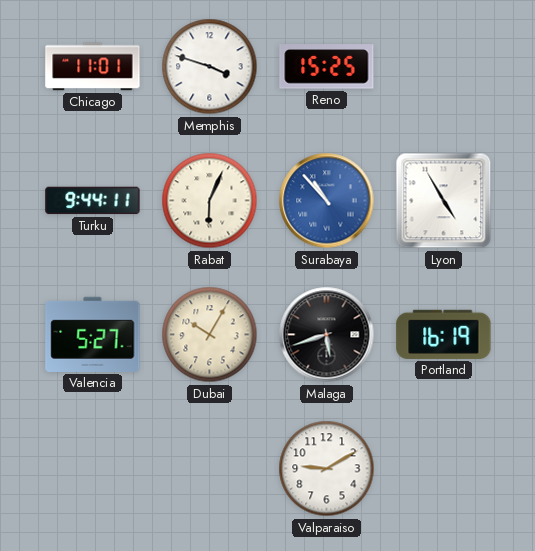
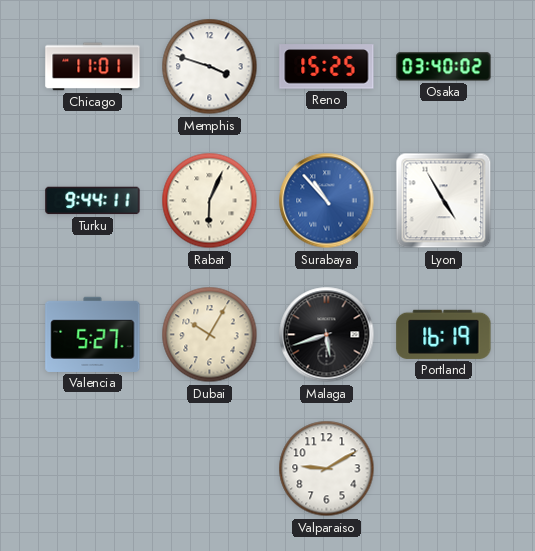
Osaka: none -> 03:40 (444, 67)
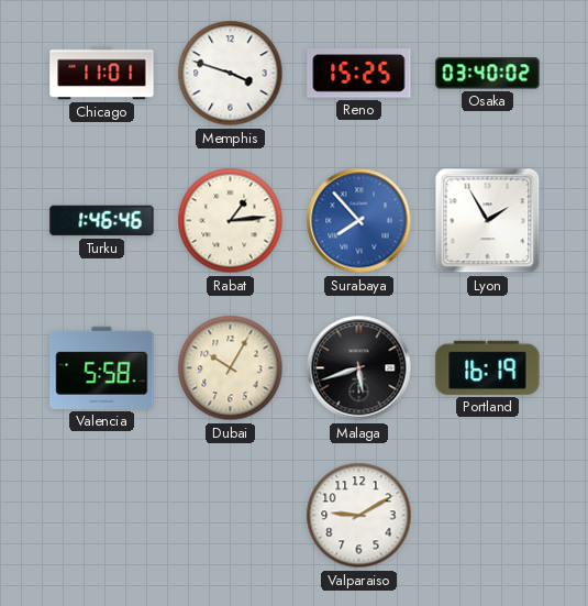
Turku: 9:44 -> 1:46 (102, 221)
Rabat: 6:04 -> 1:14 (231, 221)
Surabaya: 10:53 -> 7:53 (359, 221)
Lyon: 4:55 -> 1:55 (488, 221)
Valencia: 5:27 -> 5:58 (102, 367)
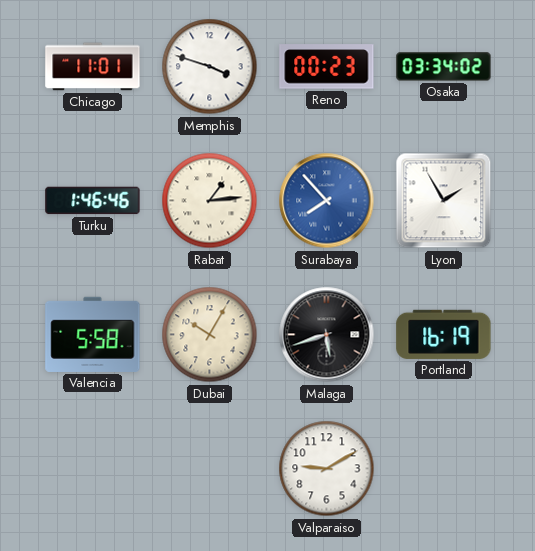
Reno: 15:25 -> 00:23 (327, 67)
Osaka: 03:40 -> 03:34 (444, 67)
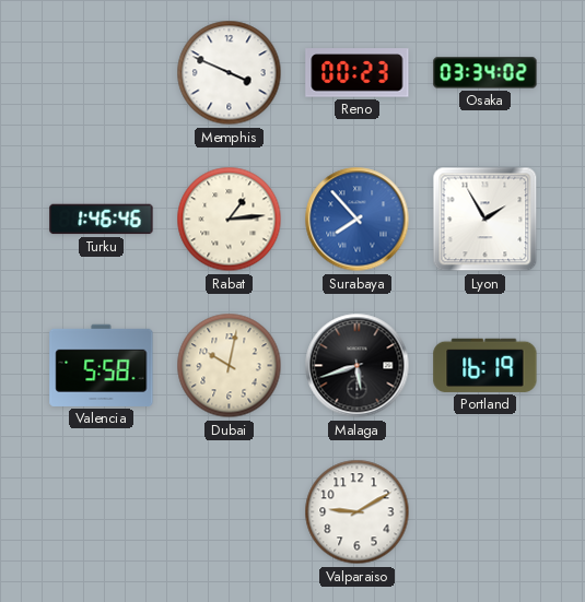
Chicago: 11:01 -> none (93, 67)
Memphis: 3:48 -> 3:49 (230, 73)
Dubai: 10:05 -> 10:02 (230, 366)
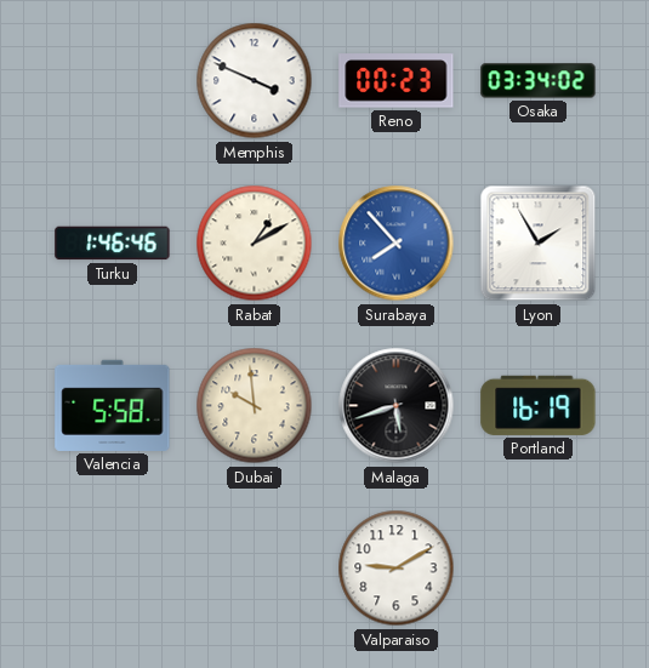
Rabat: 1:14 -> 1:10 (255, 244)
Dubai: 10:02 -> 9:59 (255, 406)
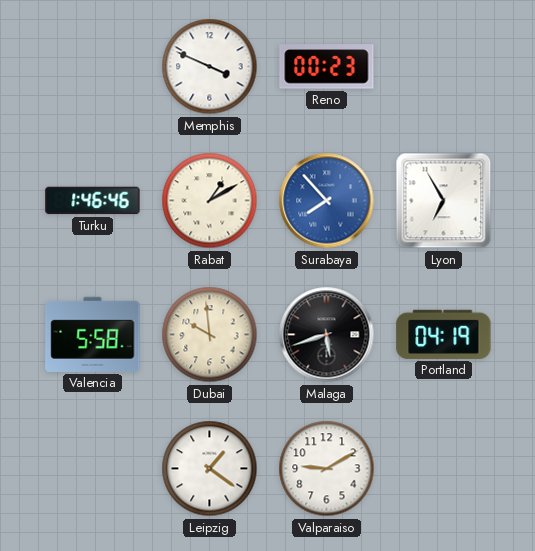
Osaka: 03:34 -> none (539, 81)
Lyon: 1:55 -> 6:55 (444, 201)
Portland: 16:19 -> 04:19 (444, 334)
Leipzig: none -> 1:21 (210, 469)
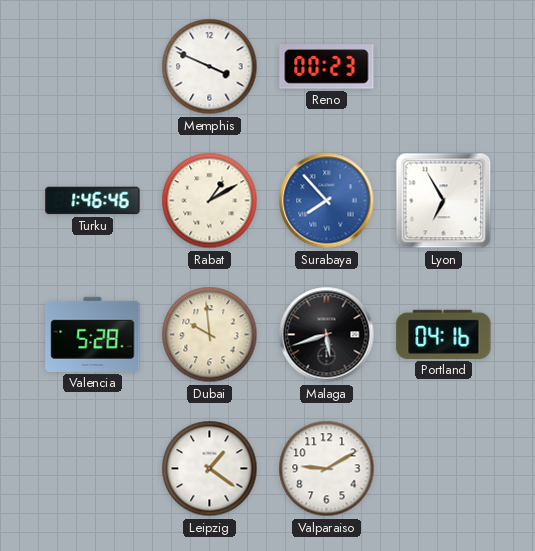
Valencia: 5:58 -> 5:28 (93, 334)
Portland: 04:19 -> 04:16 (444, 334)
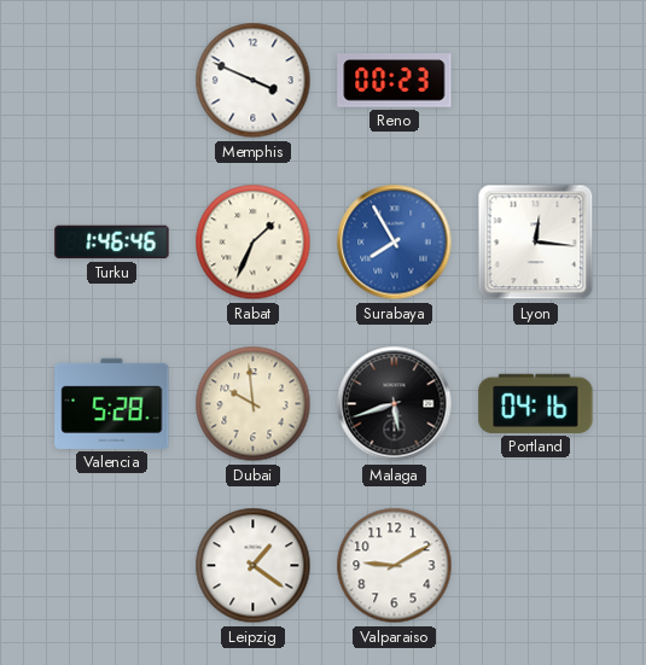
Rabat: 1:10 -> 1:34 (254, 243)
Surabaya: 7:53 -> 7:55 (395, 243)
Lyon: 6:55 -> 12:16 (536, 243)
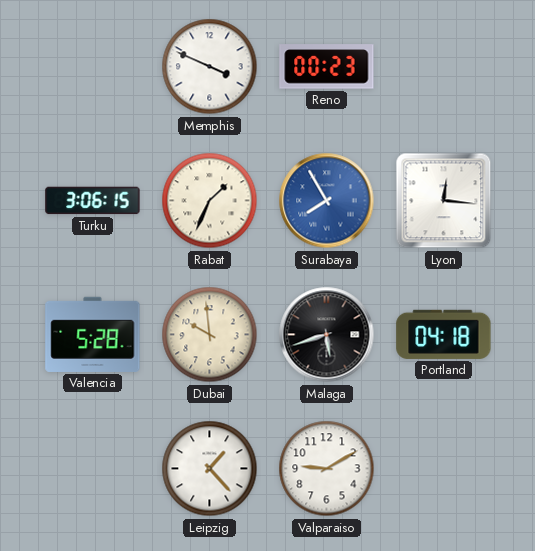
Turku: 1:46 -> 3:06 (93, 201)
Portland: 04:16 -> 04:18 (444, 334)
Leipzig: 1:21 -> 1:23 (210, 469)
